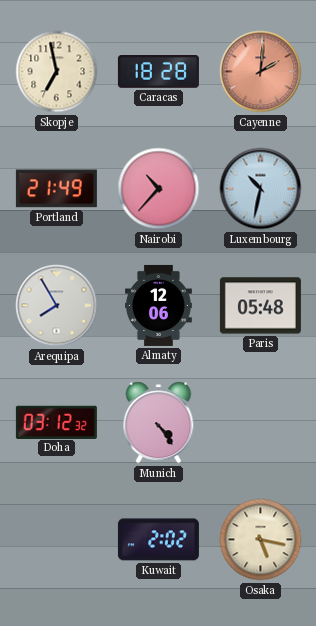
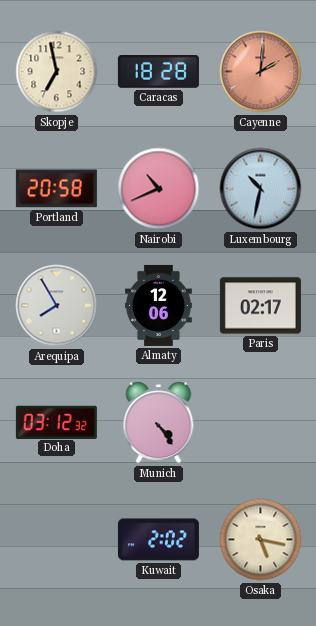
Portland: 21:49 -> 20:58 (56, 189)
Nairobi: 10:37 -> 10:41 (159, 189)
Paris: 05:48 -> 02:17 (260, 306)
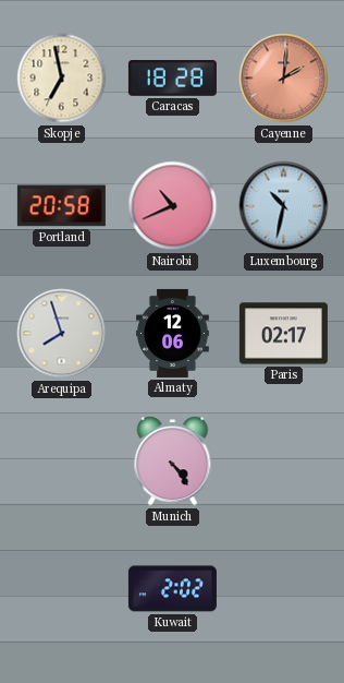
Arequipa: 7:55 -> 7:57 (62, 334)
Doha: 03:12 -> none (56, 422)
Osaka: 5:17 -> none (261, 540)
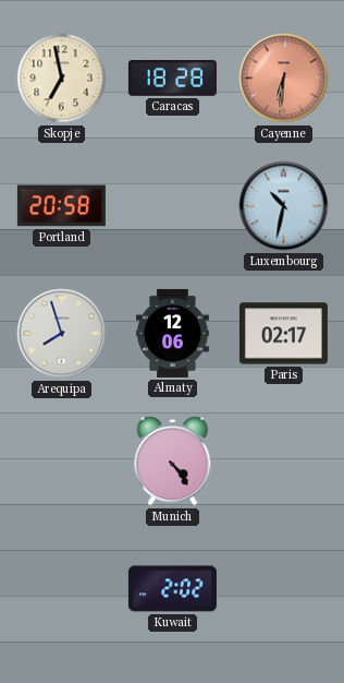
Cayenne: 2:01 -> 6:31 (284, 79)
Nairobi: 10:41 -> none (173, 206)
